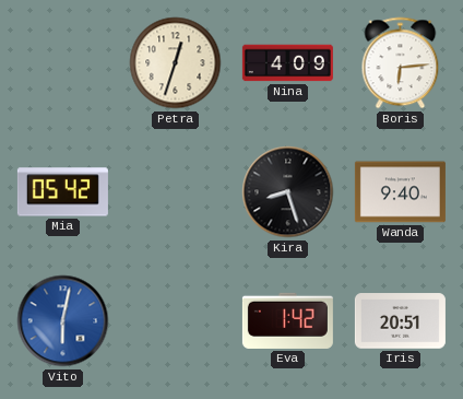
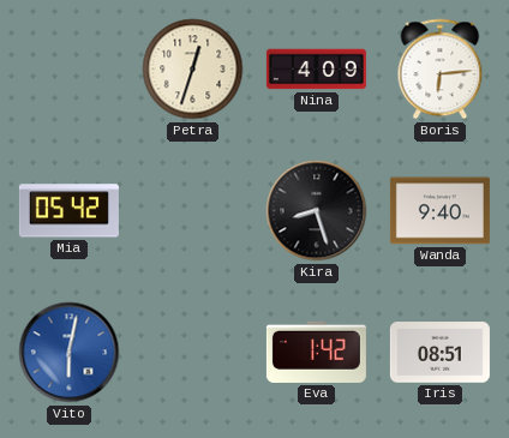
Iris: 20:51 -> 08:51 (439, 353)
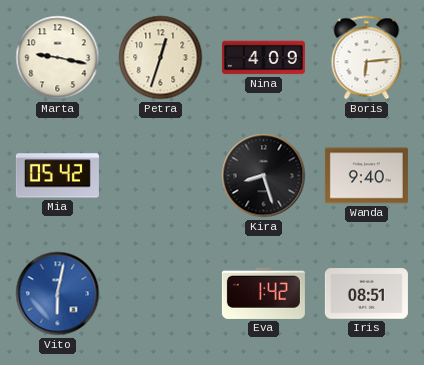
Marta: none -> 9:17 (58, 58)
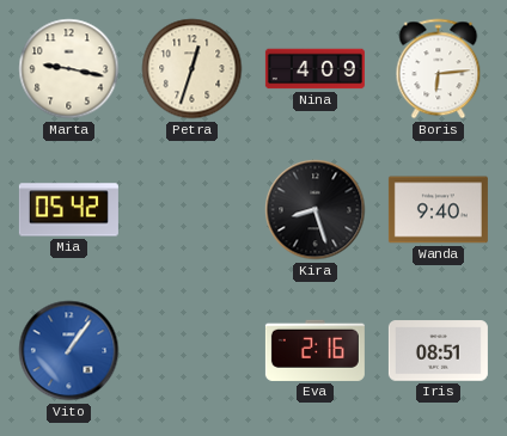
Vito: 6:02 -> 1:06 (69, 351)
Eva: 1:42 -> 2:16 (314, 350)
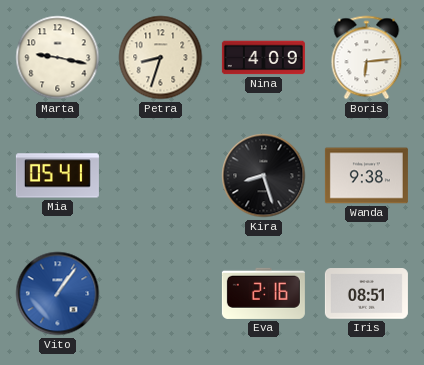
Petra: 12:33 -> 8:33 (161, 58)
Mia: 05:42 -> 05:41 (57, 176)
Wanda: 9:40 -> 9:38 (366, 176)
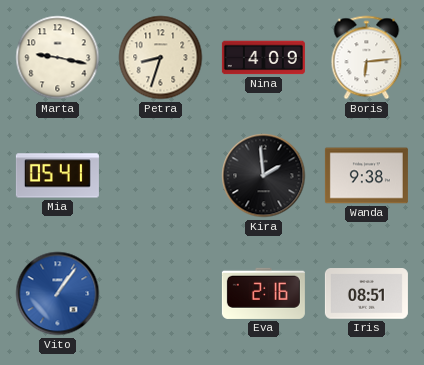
Kira: 8:27 -> 1:59 (264, 176)
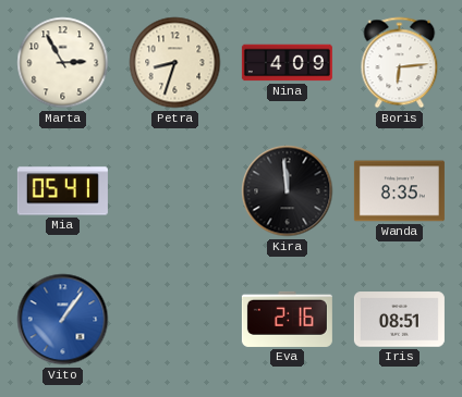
Marta: 9:17 -> 2:55 (63, 63)
Kira: 1:59 -> 11:59 (288, 191)
Wanda: 9:38 -> 8:35 (399, 191)
